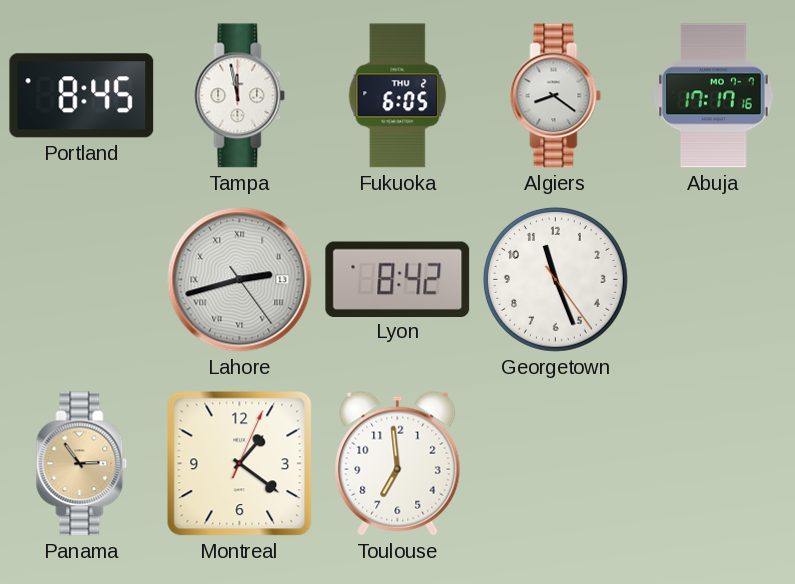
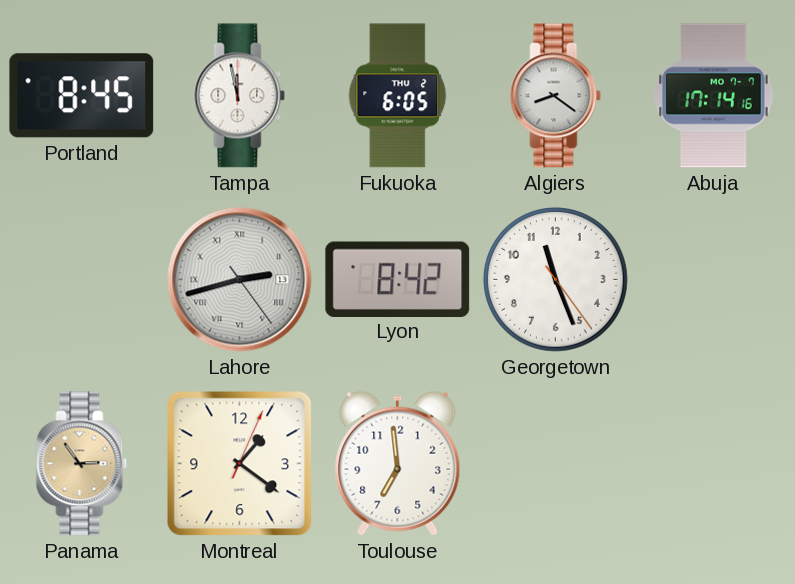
Abuja: 17:17 -> 17:14 (714, 96)
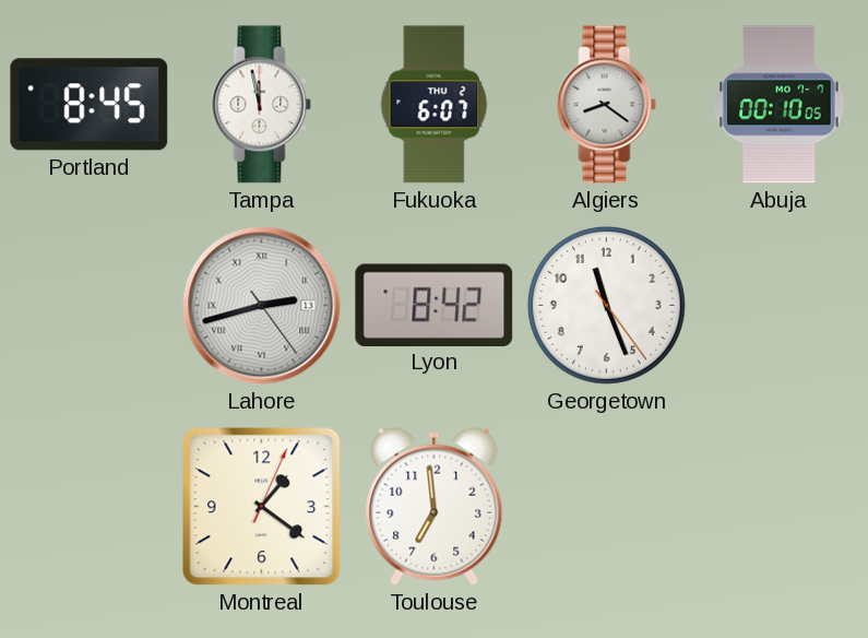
Fukuoka: 6:05 -> 6:07 (435, 105)
Abuja: 17:14 -> 00:10 (780, 105)
Panama: 2:54 -> none (82, 464)
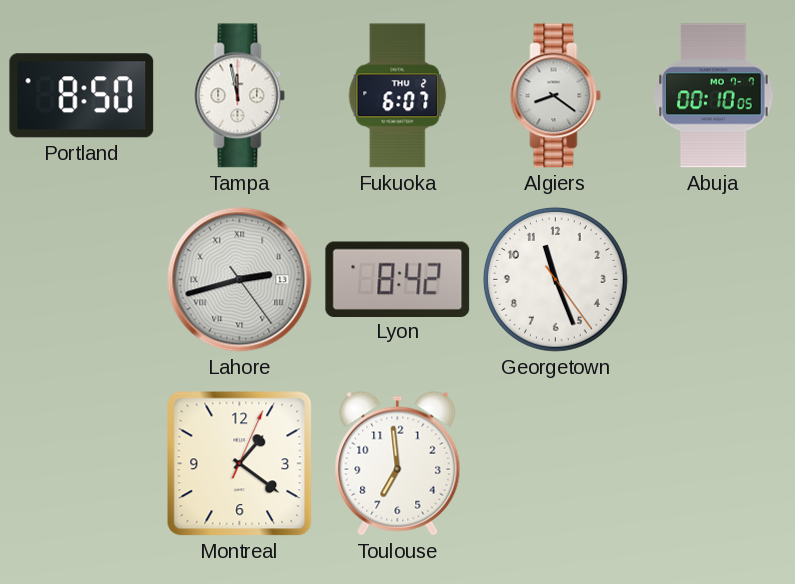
Portland: 8:45 -> 8:50 (82, 96)
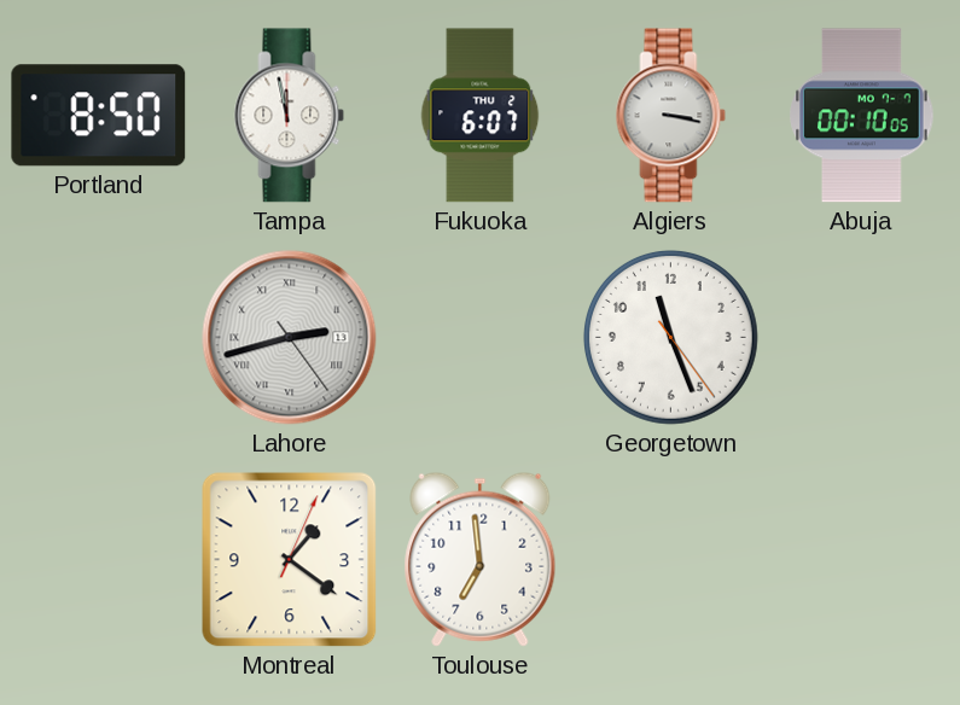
Algiers: 8:21 -> 3:17 (671, 116)
Lyon: 8:42 -> none (398, 279)
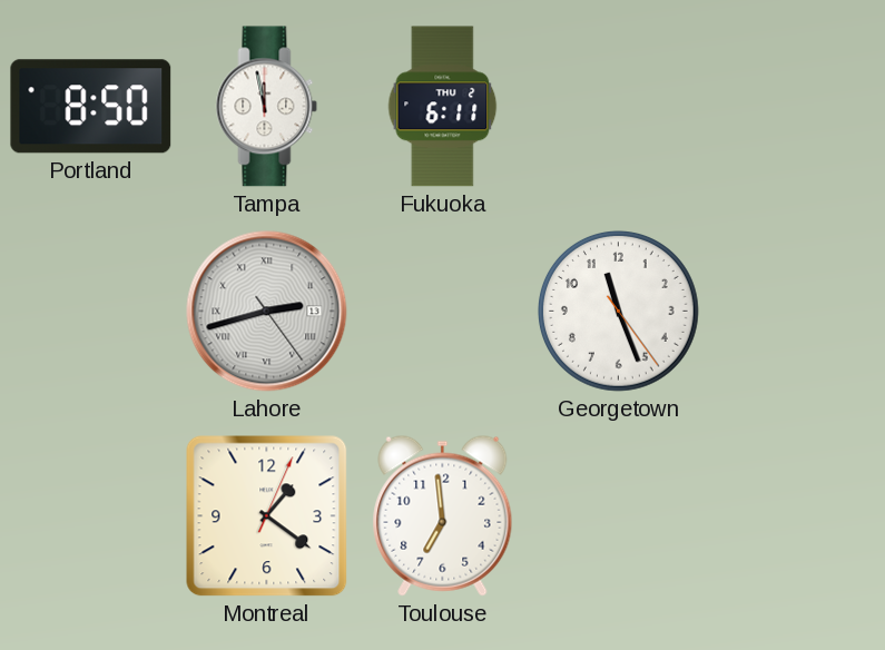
Fukuoka: 6:07 -> 6:11 (443, 107)
Algiers: 3:17 -> none (671, 116)
Abuja: 00:10 -> none (862, 116)
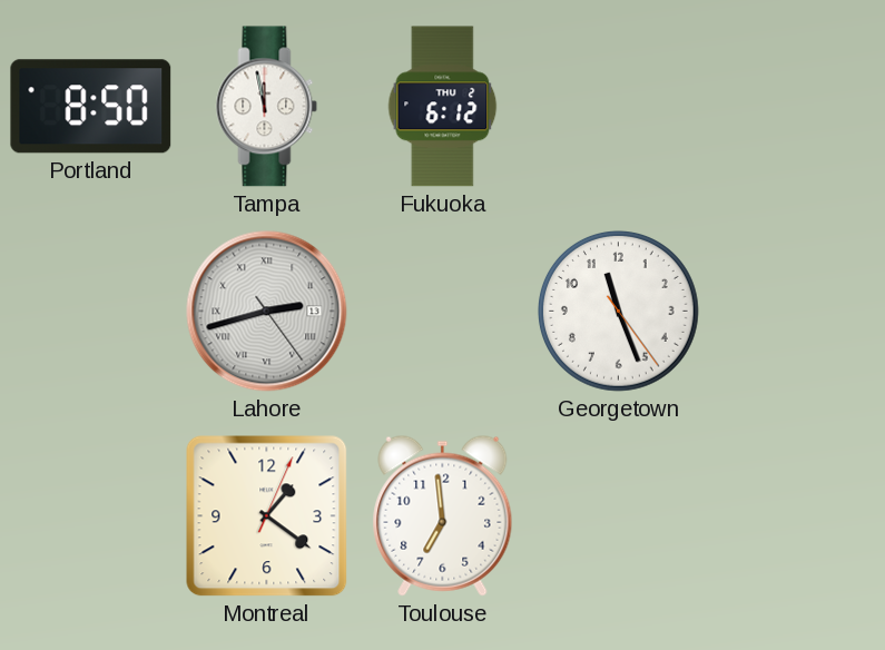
Fukuoka: 6:11 -> 6:12 (443, 107)
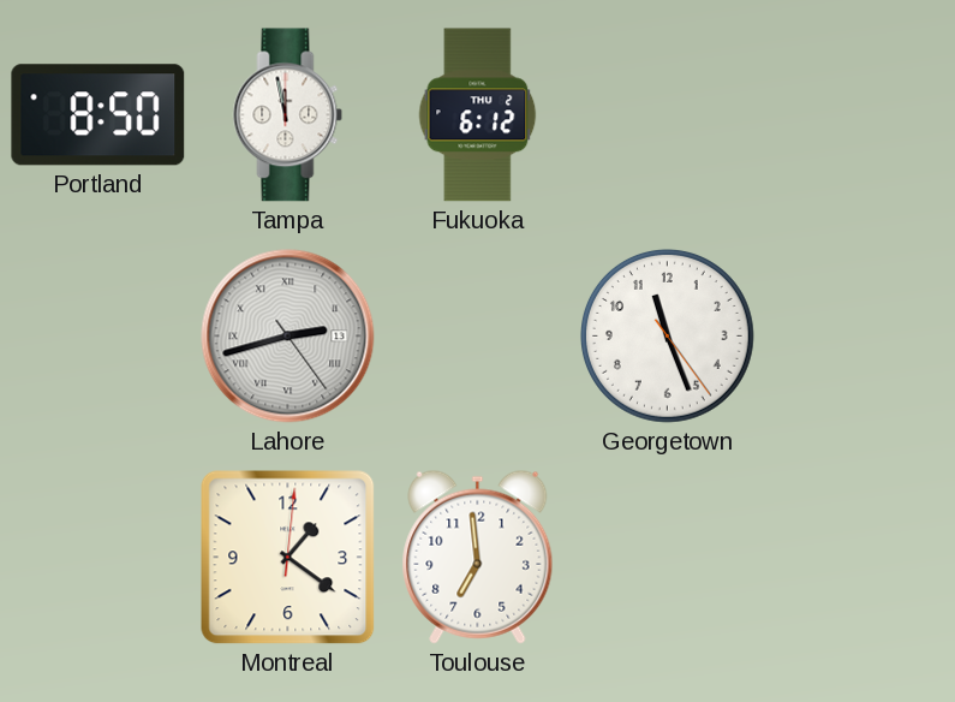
Montreal: 1:21:04 -> 1:21:01 (288, 558)
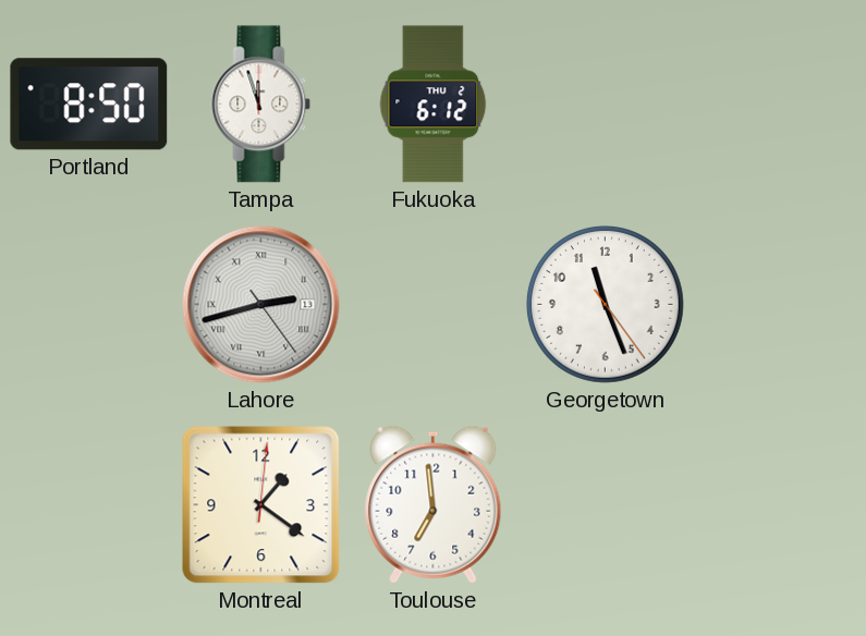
Tampa: 11:58 -> 11:57 (261, 105)
